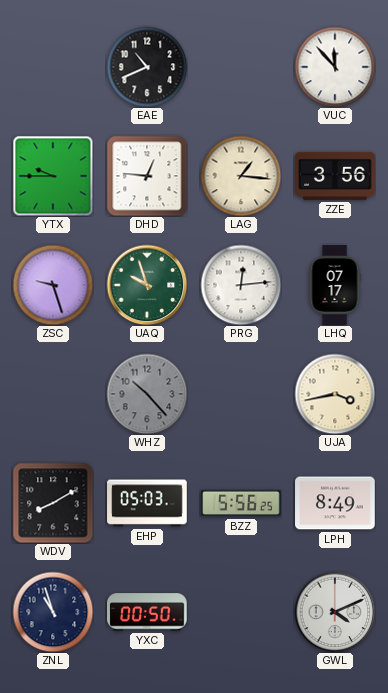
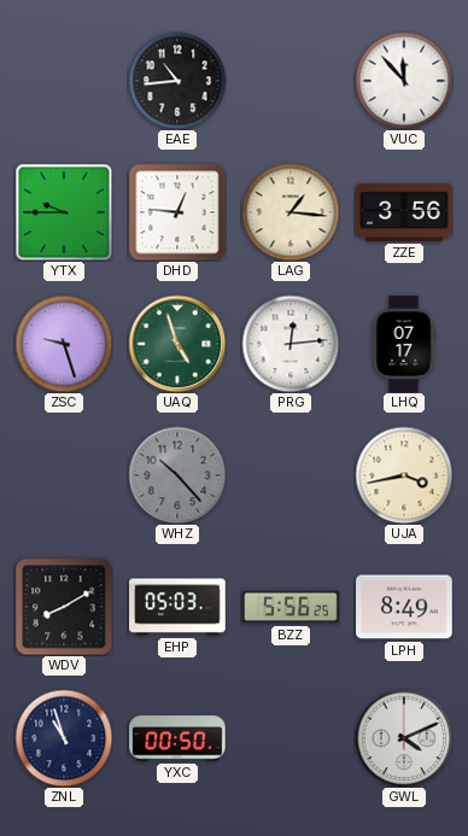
EAE: 10:41 -> 10:44 (177, 81)
UAQ: 9:57 -> 4:57 (177, 344)
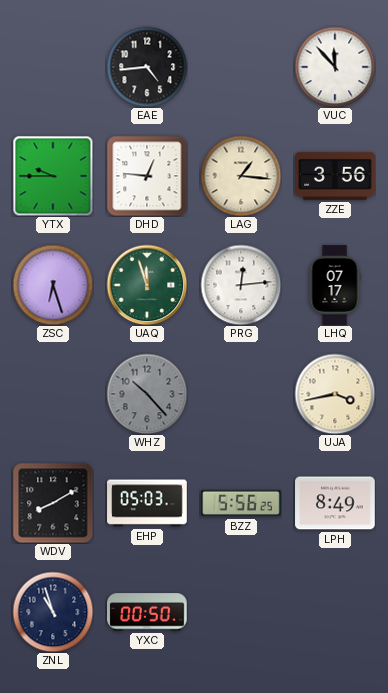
EAE: 10:44 -> 4:44 (147, 67)
ZSC: 9:27 -> 6:27 (53, 285)
UAQ: 4:57 -> 11:57 (147, 285)
GWL: 4:11 -> none (404, 738)
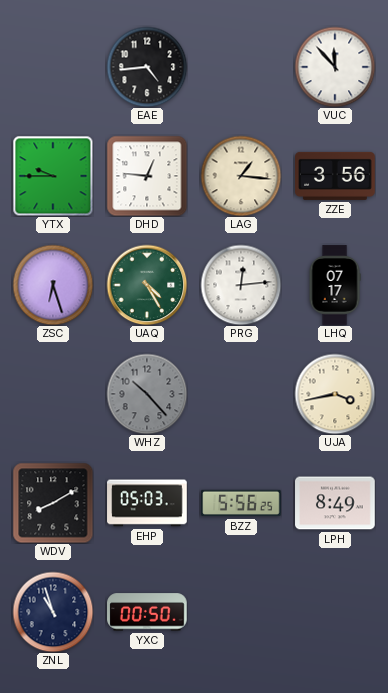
UAQ: 11:57 -> 4:25 (147, 285)
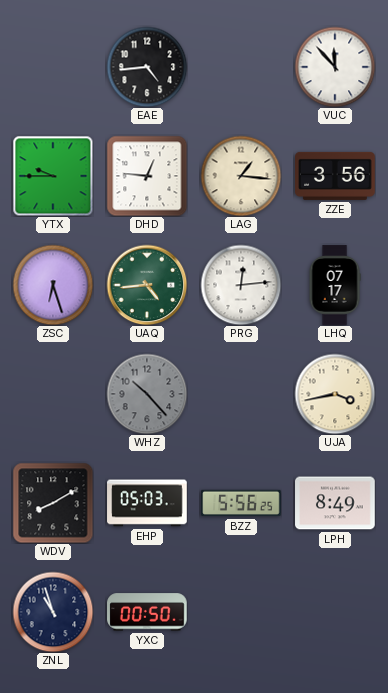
UAQ: 4:25 -> 4:44 (147, 285)
